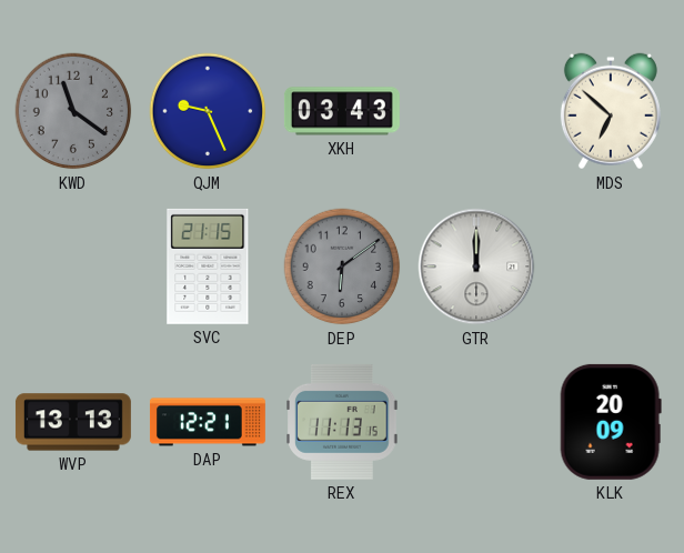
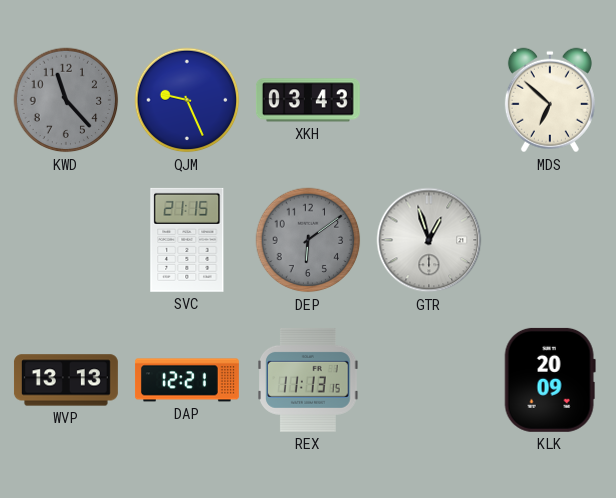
KWD: 11:21 -> 11:23 (66, 100)
GTR: 12:00 -> 12:57 (429, 240)
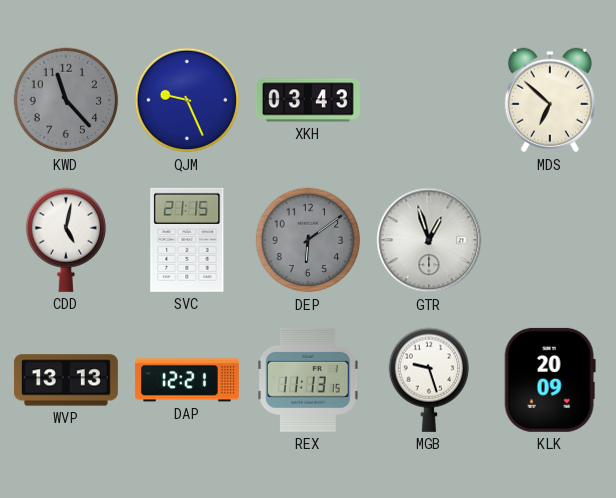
CDD: none -> 5:02 (66, 240)
MGB: none -> 9:27 (429, 380)
